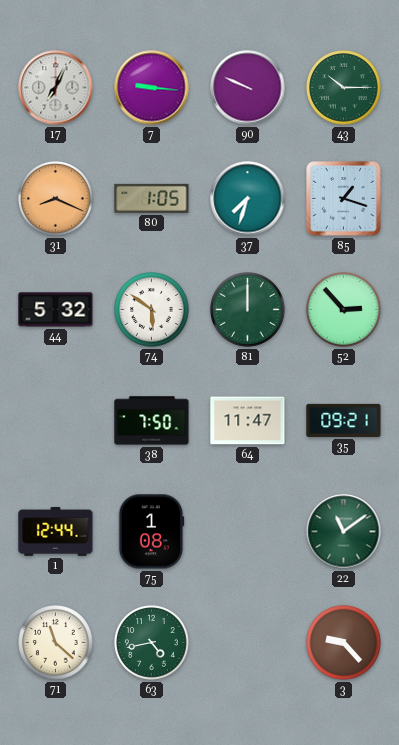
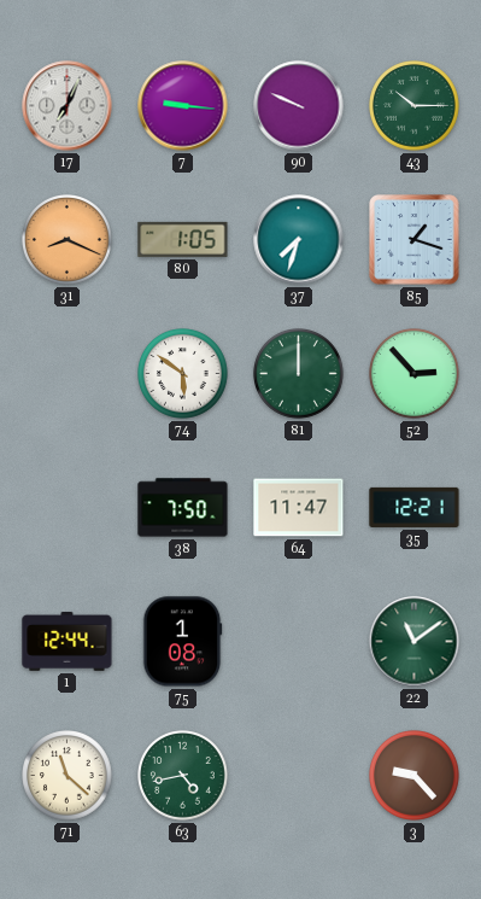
44: 5:32 -> none (56, 310)
35: 09:21 -> 12:21 (415, 507)
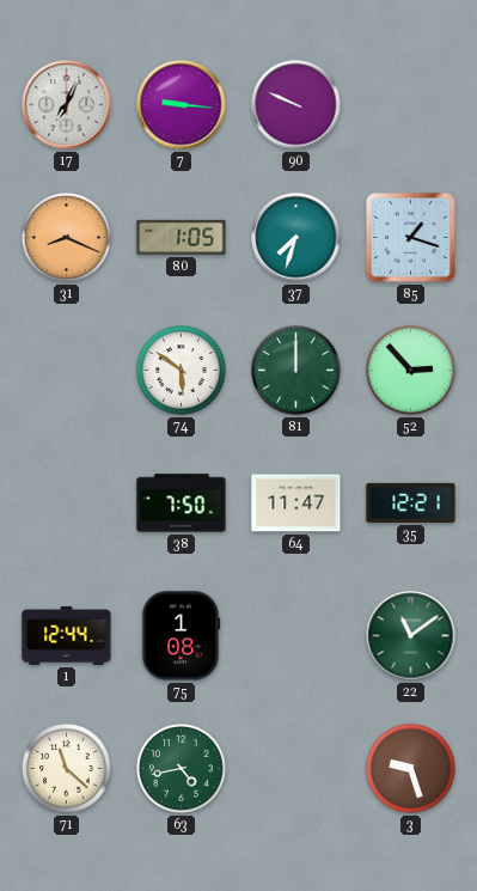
43: 10:15 -> none (415, 106)
3: 9:23 -> 9:27 (411, 769)
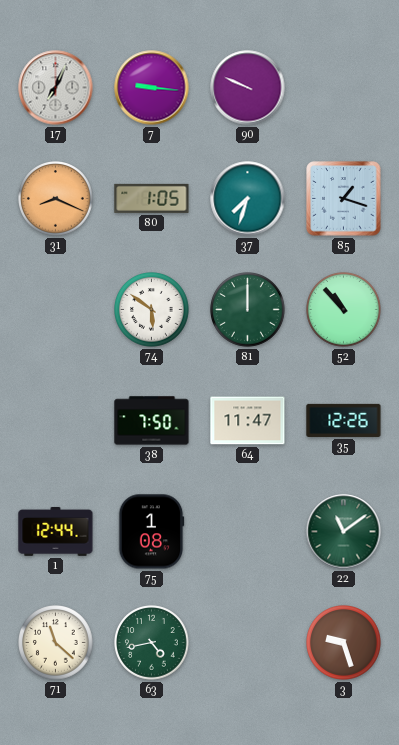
52: 2:53 -> 10:53 (344, 310)
35: 12:21 -> 12:26 (344, 420)
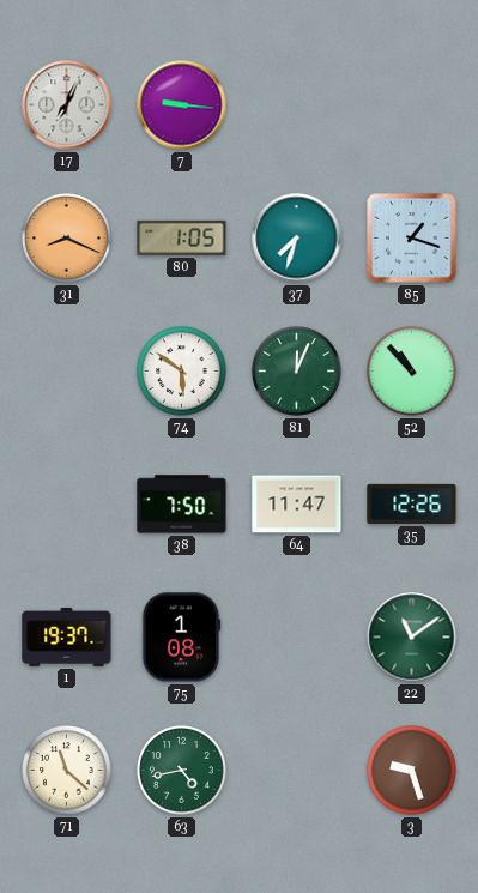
90: 9:49 -> none (248, 88)
81: 12:00 -> 12:04 (297, 372)
1: 12:44 -> 19:37 (67, 636)
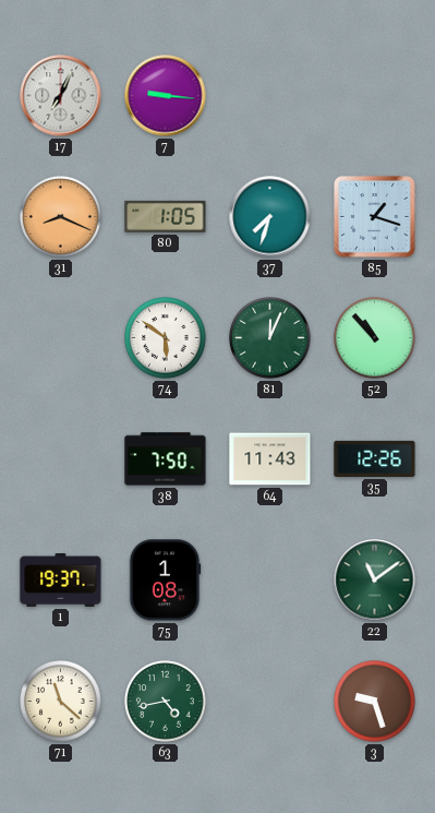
64: 11:47 -> 11:43 (270, 459)
